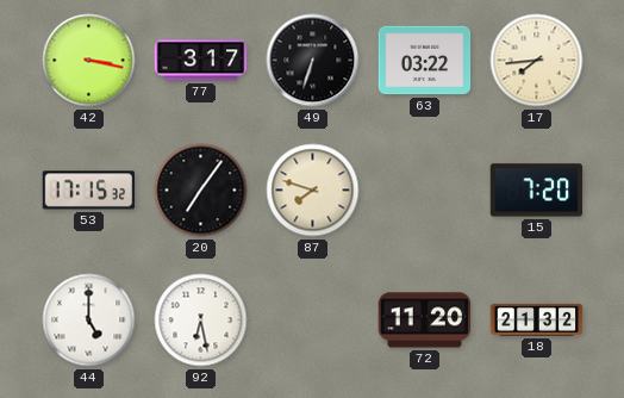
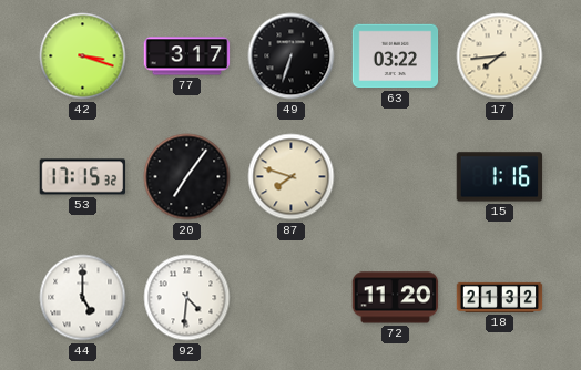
42: 3:17 -> 3:18 (83, 56)
15: 7:20 -> 1:16 (500, 177)
92: 6:28 -> 4:31 (187, 298)
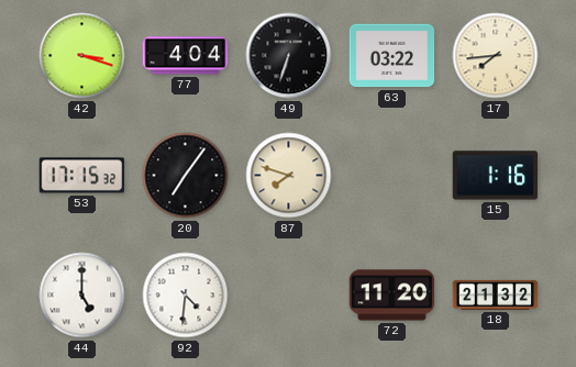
77: 3:17 -> 4:04 (186, 56)
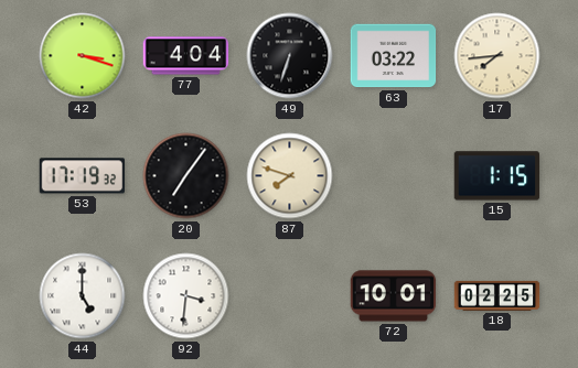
53: 17:15 -> 17:19 (83, 176)
15: 1:16 -> 1:15 (497, 176)
92: 4:31 -> 3:31 (186, 296)
72: 11:20 -> 10:01 (394, 296)
18: 21:32 -> 02:25 (497, 295)
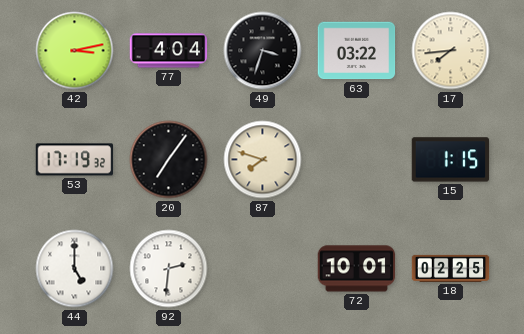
42: 3:18 -> 3:13 (75, 51)
49: 6:33 -> 3:33 (263, 51)
92: 3:31 -> 2:31 (169, 269)
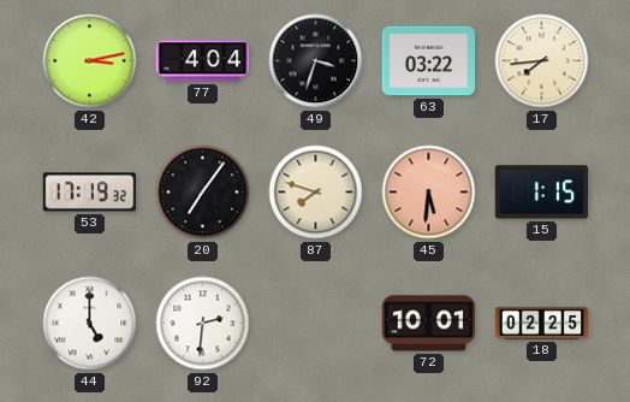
45: none -> 5:31 (429, 193)
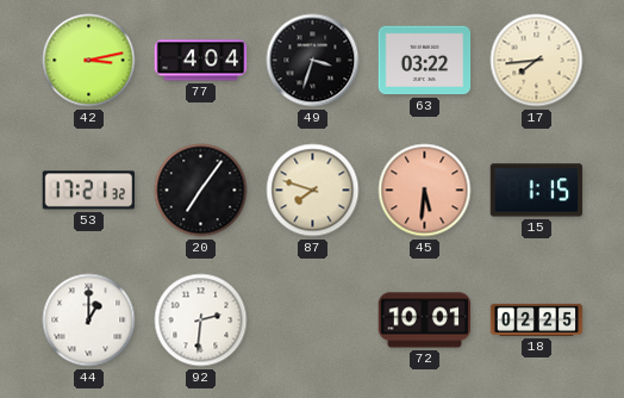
53: 17:19 -> 17:21 (89, 191)
44: 5:00 -> 1:00 (89, 321)
